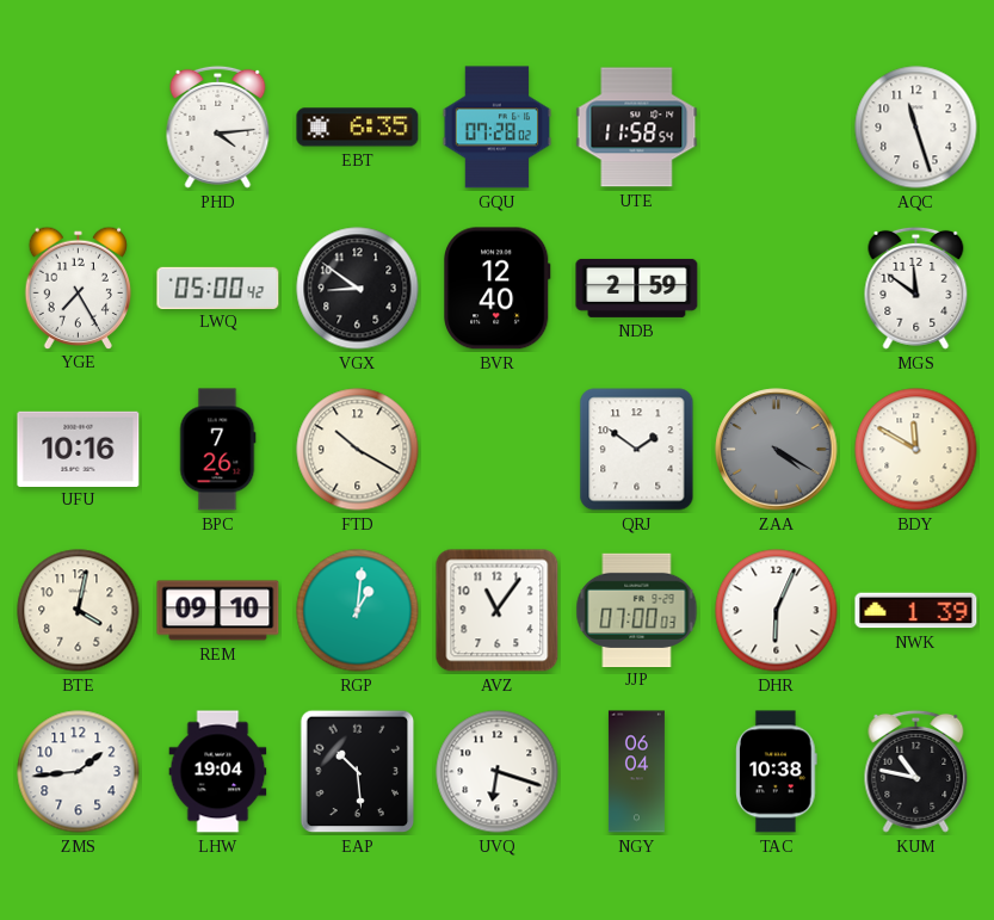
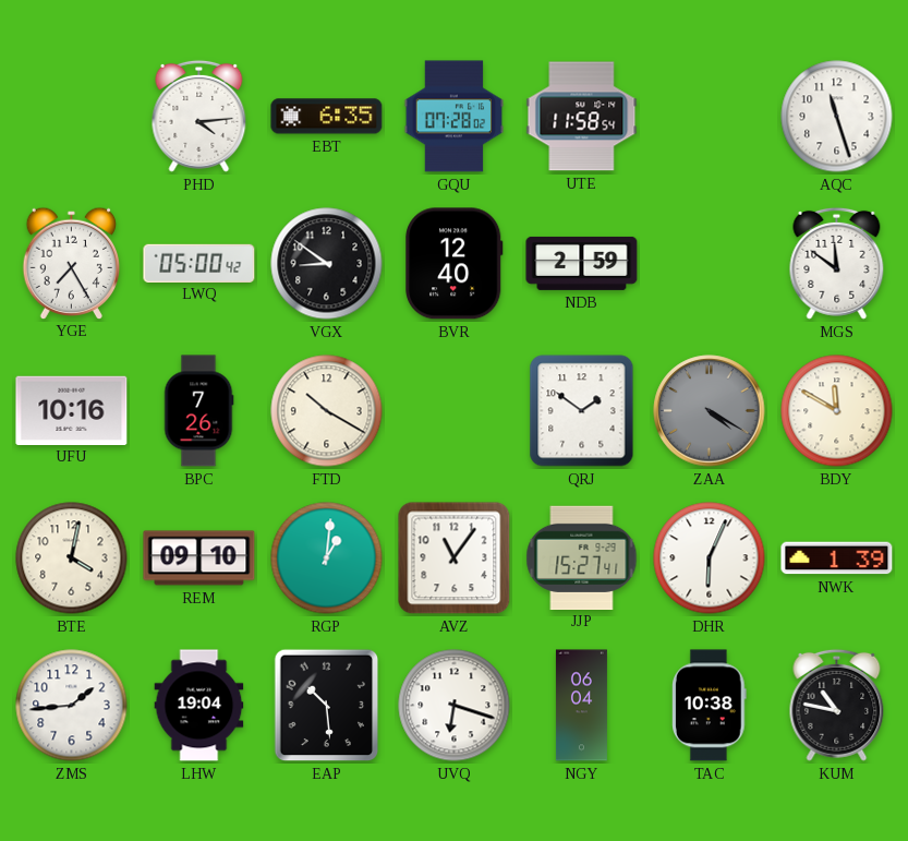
JJP: 07:00 -> 15:27 (582, 557)
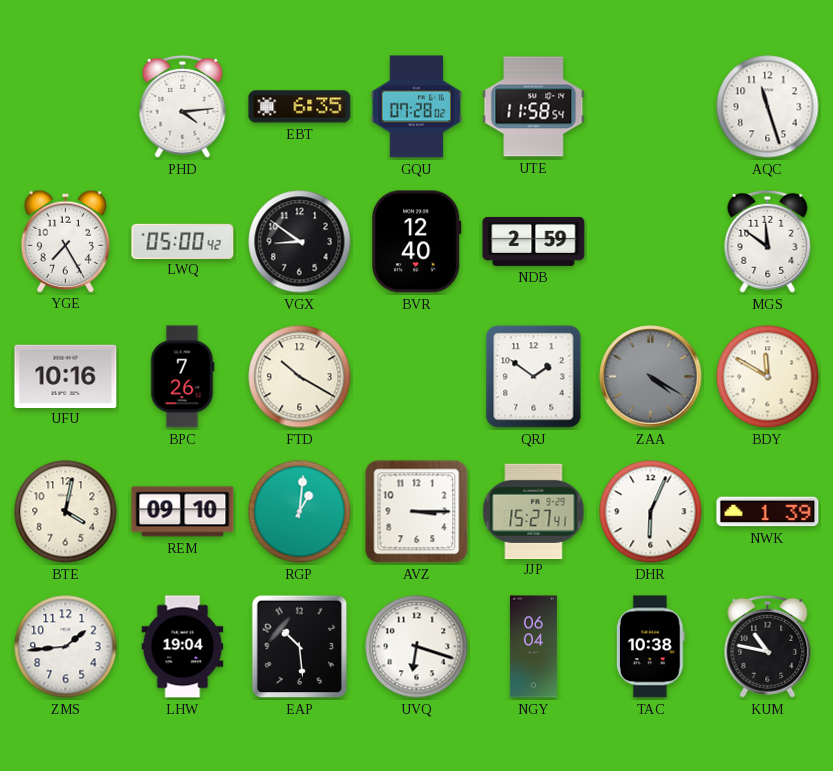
AVZ: 11:06 -> 3:15 (417, 512)
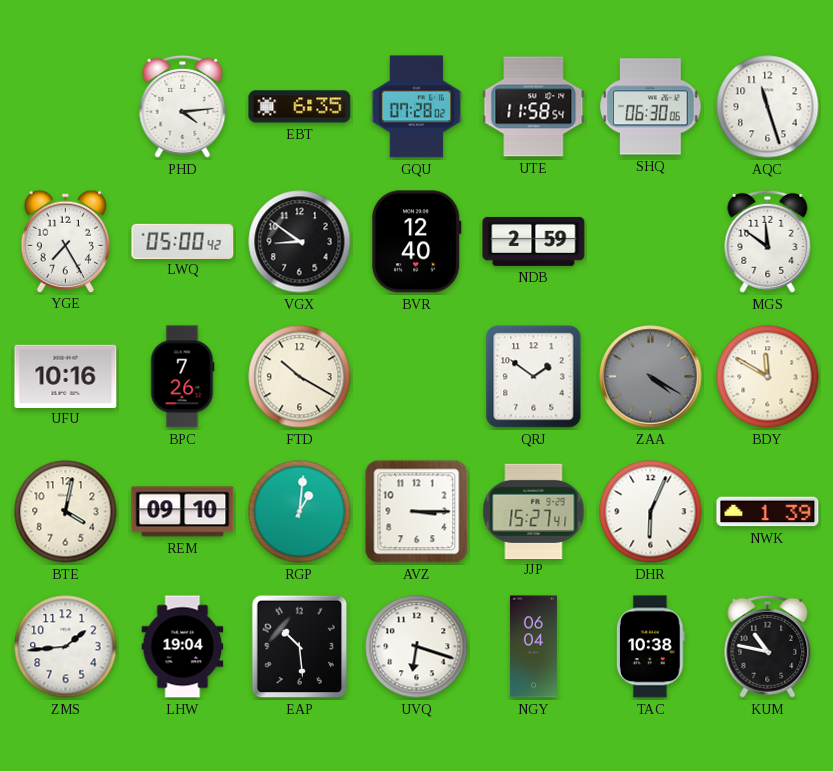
SHQ: none -> 06:30 (651, 107)
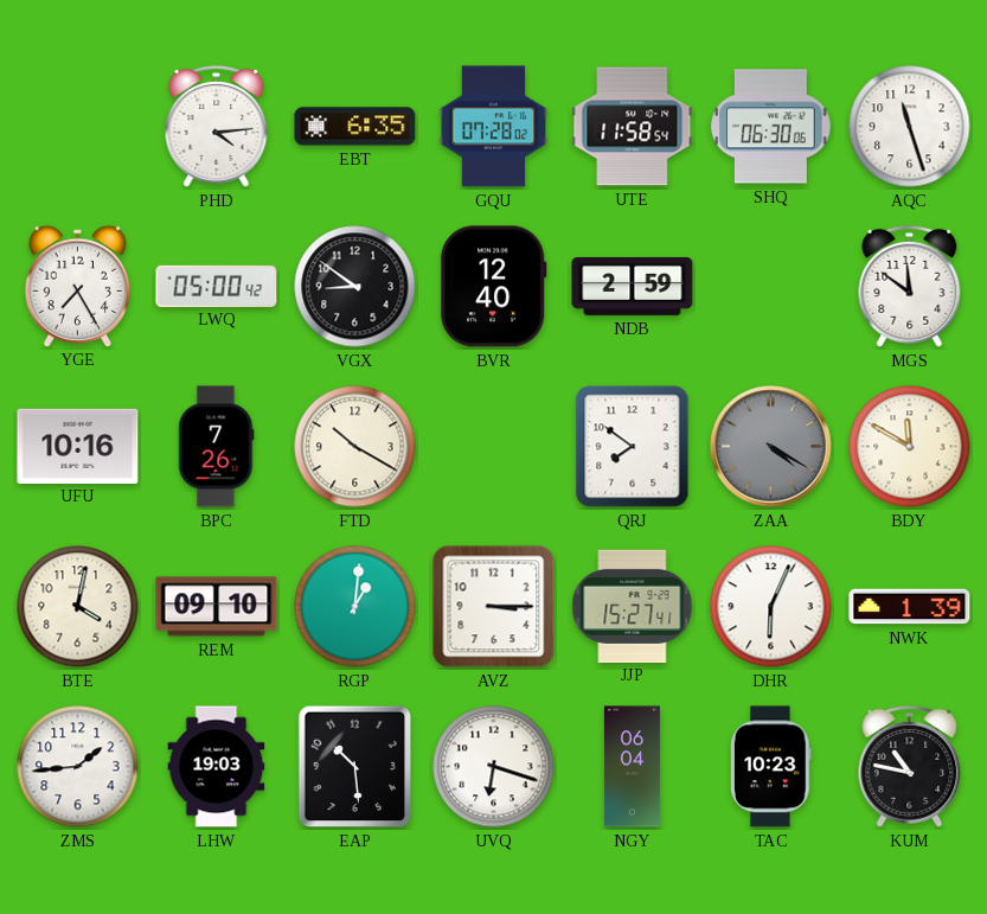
QRJ: 1:51 -> 7:51 (633, 447)
LHW: 19:04 -> 19:03 (217, 767)
TAC: 10:38 -> 10:23 (771, 767)
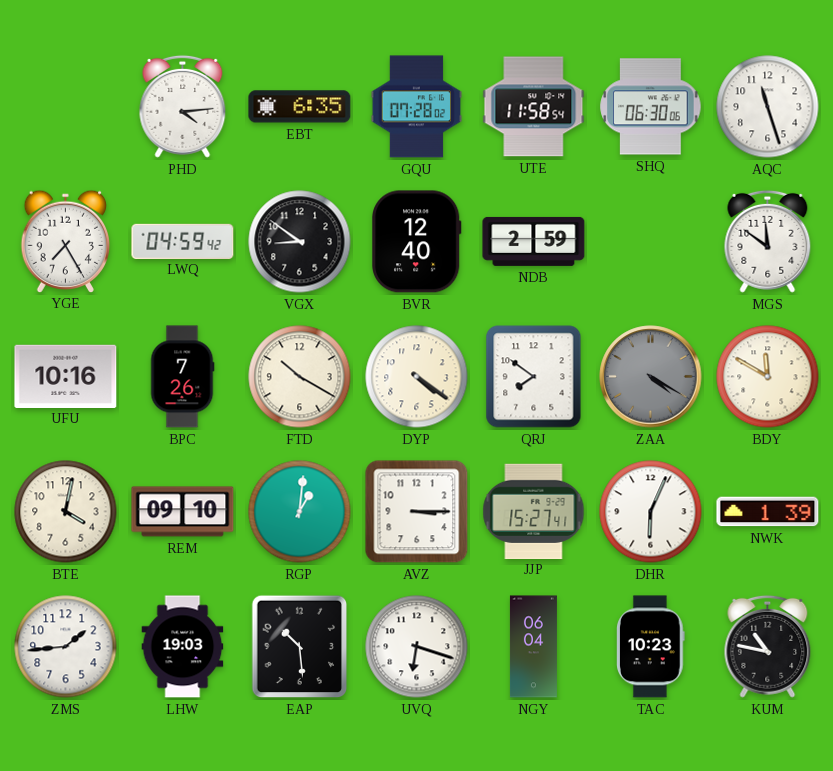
LWQ: 05:00 -> 04:59 (183, 241)
DYP: none -> 4:21 (417, 377)
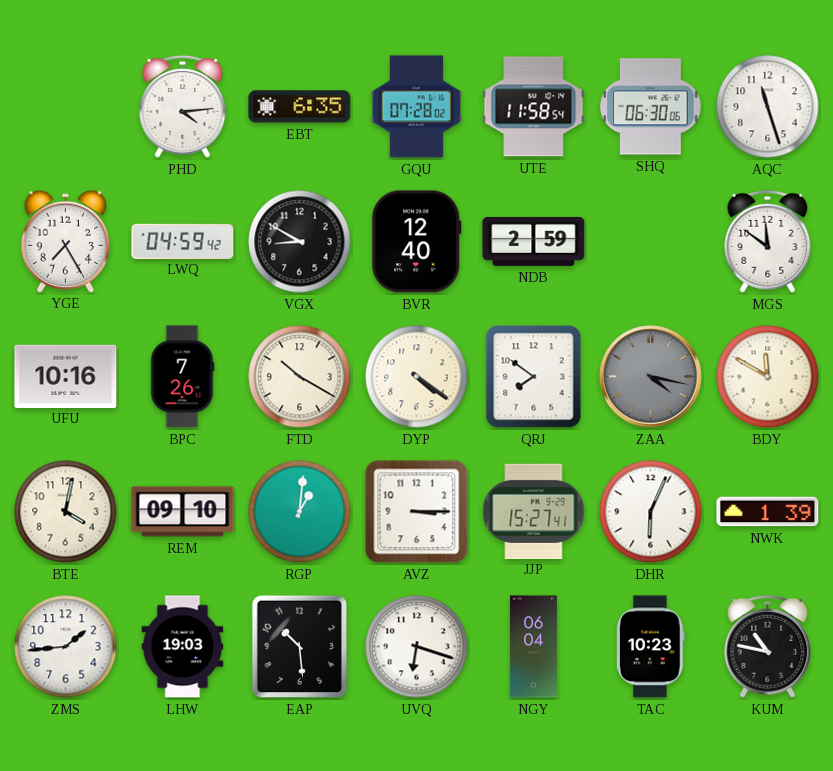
VGX: 8:51 -> 8:50 (300, 242)
ZAA: 4:20 -> 4:17 (651, 377)
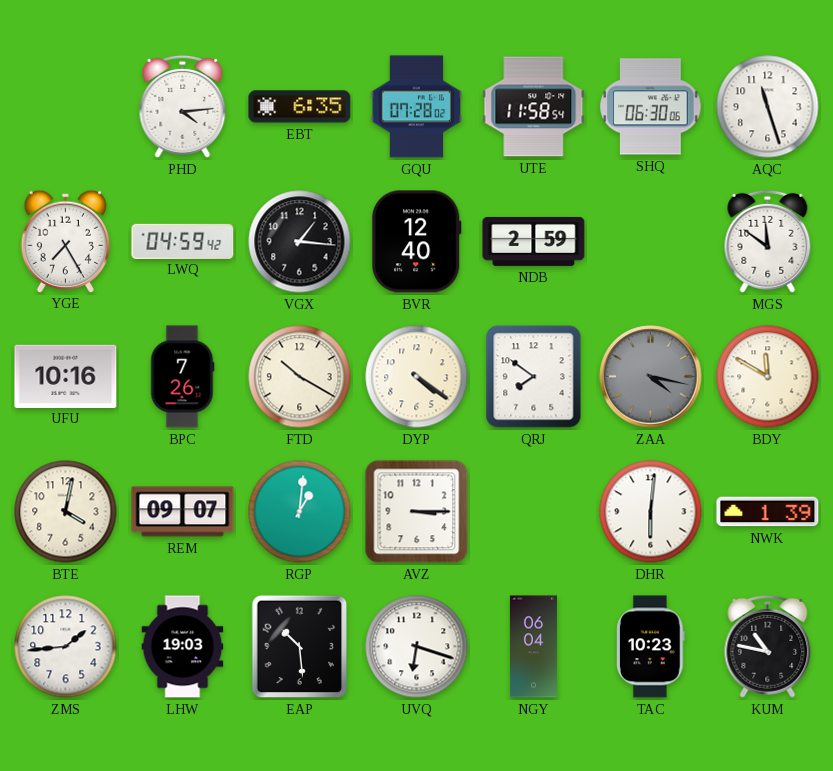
VGX: 8:50 -> 1:16 (300, 242)
REM: 09:10 -> 09:07 (183, 512)
JJP: 15:27 -> none (534, 511)
DHR: 6:04 -> 6:01 (651, 512)
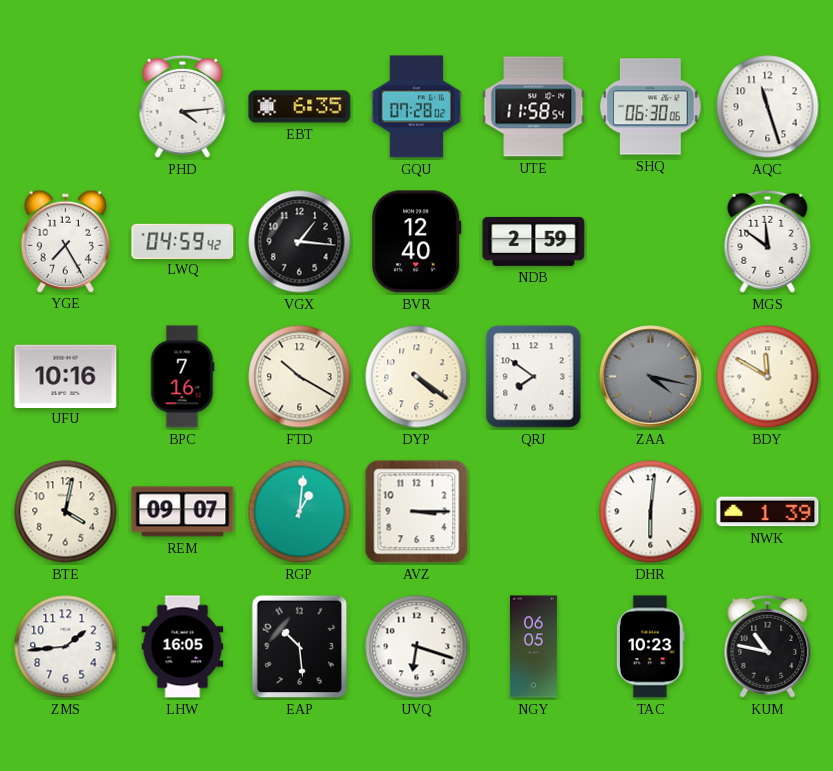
BPC: 7:26 -> 7:16 (182, 377)
LHW: 19:03 -> 16:05 (183, 647)
NGY: 06:04 -> 06:05 (533, 647)
